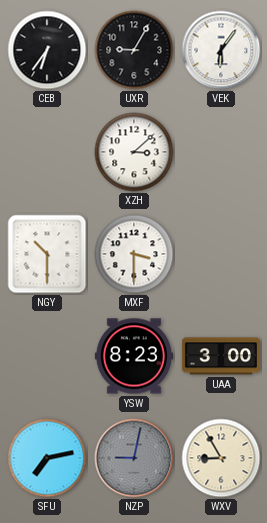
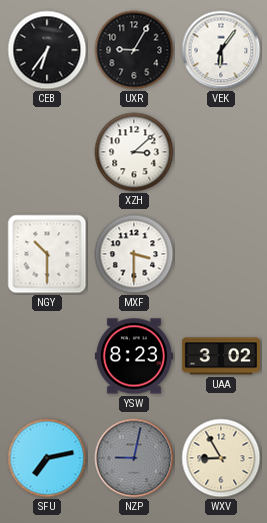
UAA: 3:00 -> 3:02 (221, 356)
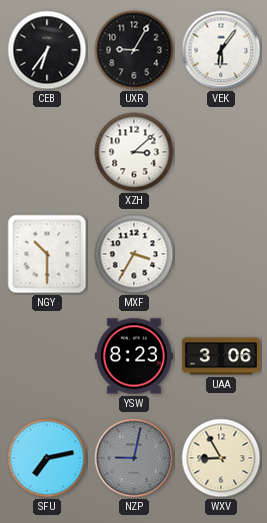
MXF: 3:30 -> 3:35 (134, 254)
UAA: 3:02 -> 3:06 (221, 356)
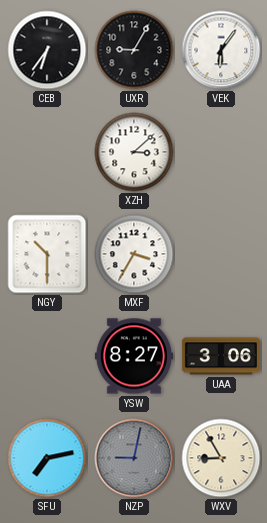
YSW: 8:23 -> 8:27 (134, 356)
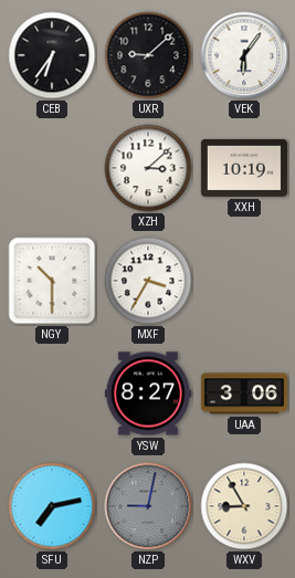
UXR: 9:05 -> 9:08 (148, 55)
XXH: none -> 10:19 (244, 168)
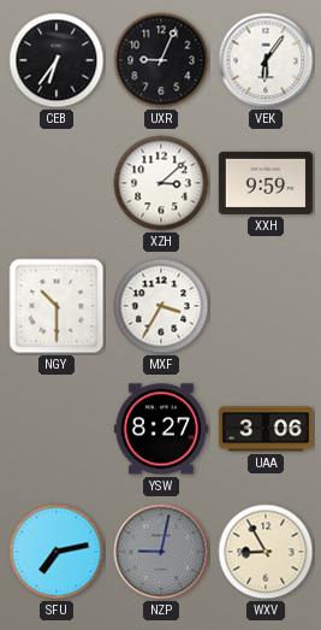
UXR: 9:08 -> 9:04 (161, 60)
XXH: 10:19 -> 9:59 (266, 183)
